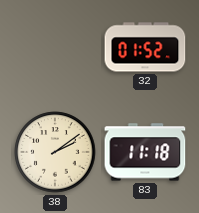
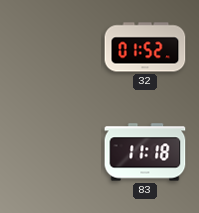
38: 2:09 -> none (55, 152)
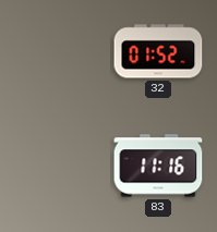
83: 11:18 -> 11:16 (158, 166)
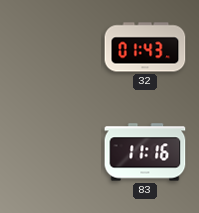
32: 01:52 -> 01:43 (145, 47)
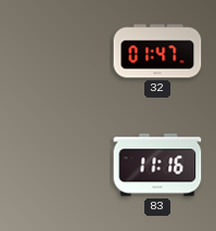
32: 01:43 -> 01:47 (157, 51)
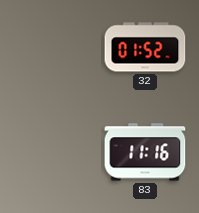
32: 01:47 -> 01:52 (145, 47)
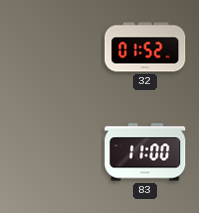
83: 11:16 -> 11:00 (145, 152)
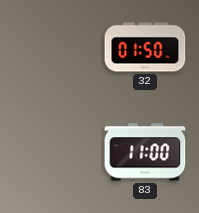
32: 01:52 -> 01:50 (145, 47)
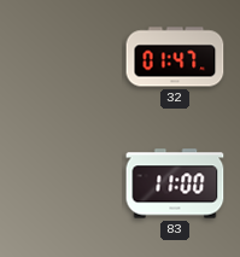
32: 01:50 -> 01:47 (175, 57)
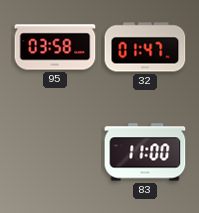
95: none -> 03:58 (55, 47)
